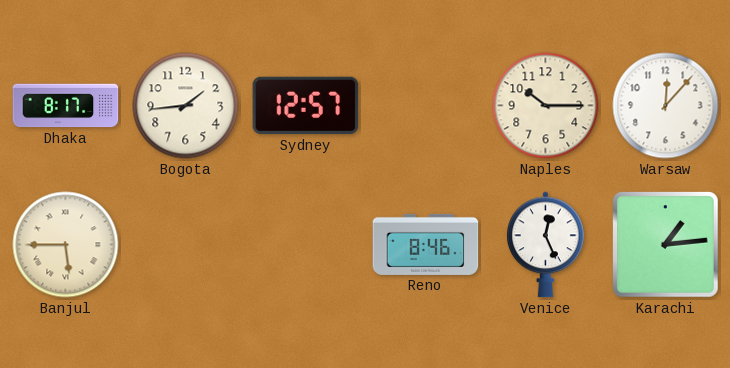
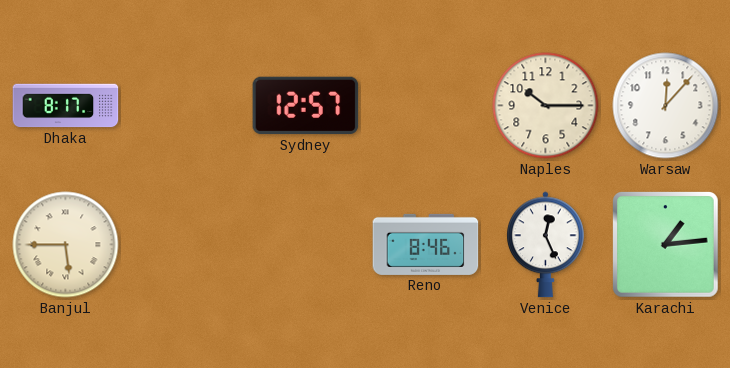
Bogota: 1:44 -> none (186, 106)
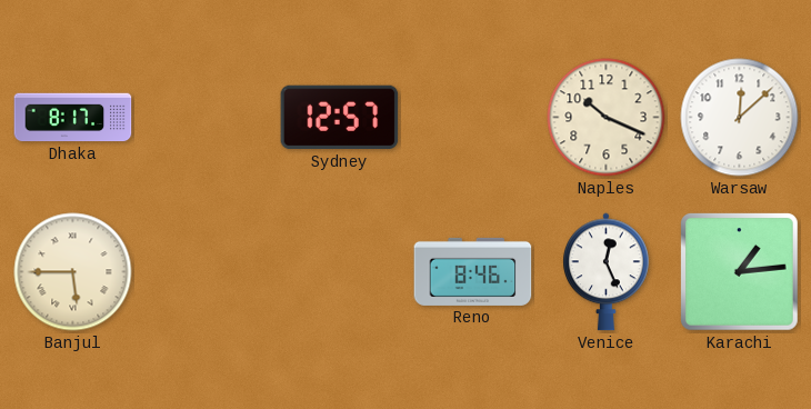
Naples: 10:15 -> 10:19 (607, 118)
Warsaw: 12:07 -> 12:08 (740, 118)
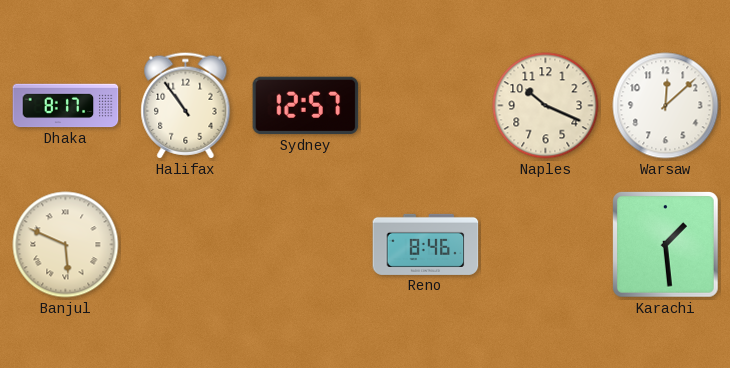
Halifax: none -> 10:54 (186, 106)
Banjul: 5:45 -> 5:49 (66, 245)
Venice: 12:26 -> none (607, 272)
Karachi: 1:14 -> 1:29 (666, 245)
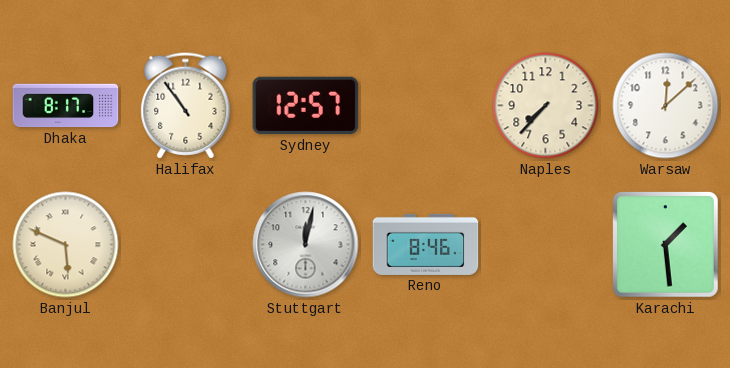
Naples: 10:19 -> 7:37 (546, 106)
Stuttgart: none -> 12:02 (306, 245)
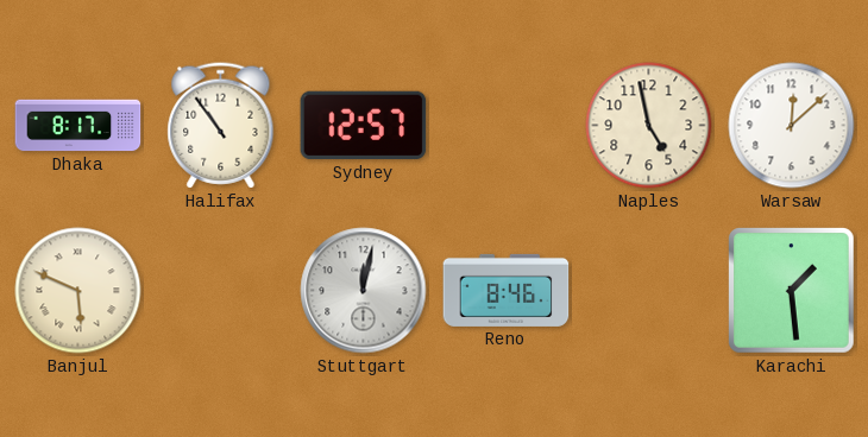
Naples: 7:37 -> 4:58 (649, 126)
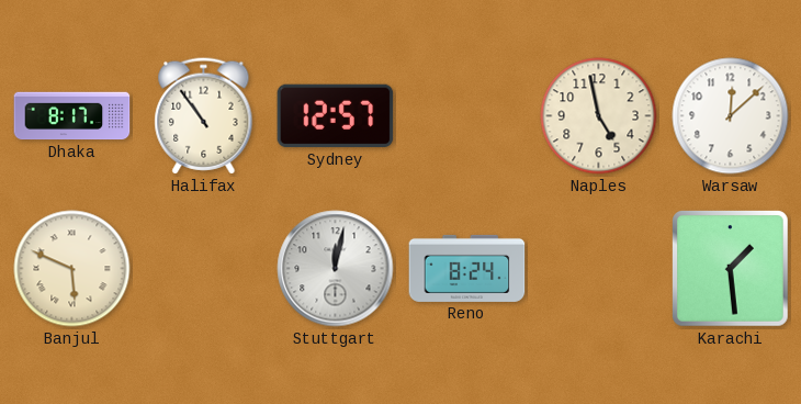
Reno: 8:46 -> 8:24 (467, 268)
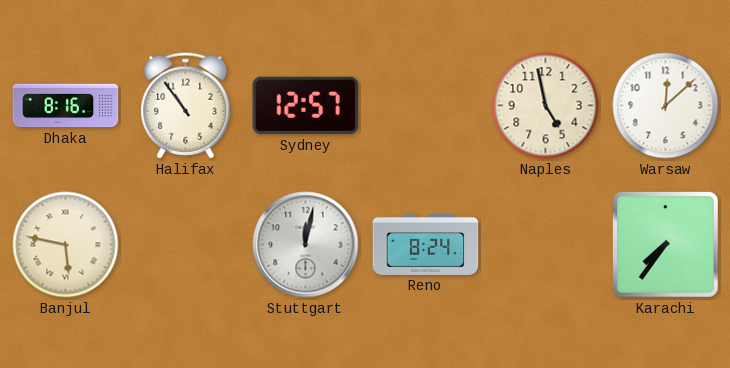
Dhaka: 8:17 -> 8:16 (66, 106)
Banjul: 5:49 -> 5:47 (66, 245)
Karachi: 1:29 -> 7:36 (666, 245)
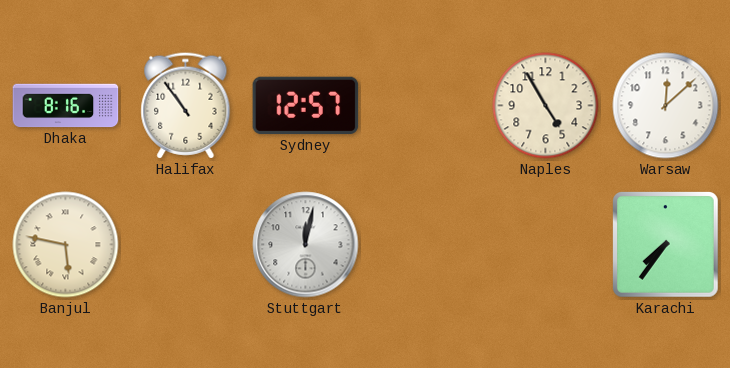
Naples: 4:58 -> 4:55 (546, 106)
Reno: 8:24 -> none (426, 244)
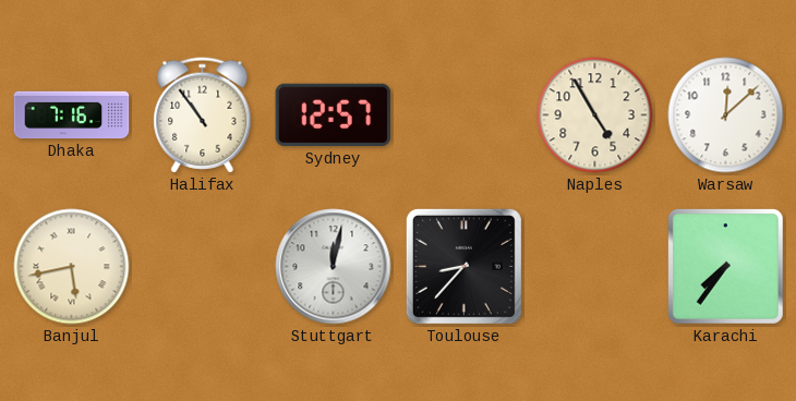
Dhaka: 8:16 -> 7:16 (72, 116)
Banjul: 5:47 -> 5:43 (72, 267)
Toulouse: none -> 8:37 (463, 266)
